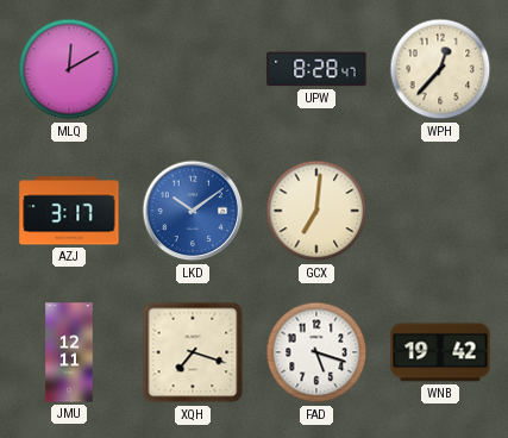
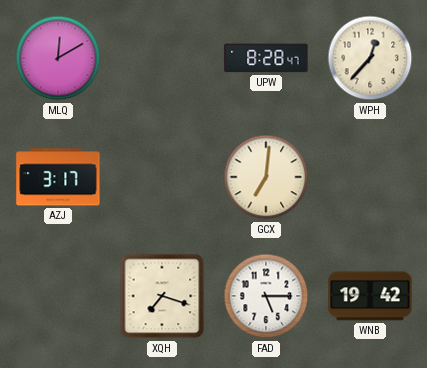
LKD: 10:09 -> none (193, 211)
JMU: 12:11 -> none (69, 352)
FAD: 5:18 -> 5:15 (266, 296)
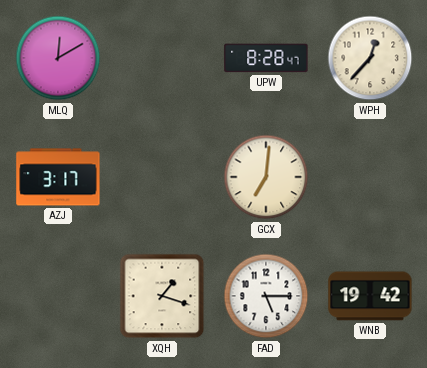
XQH: 7:18 -> 1:18 (162, 296)
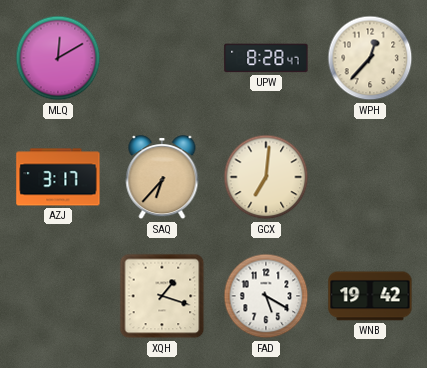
SAQ: none -> 6:37 (162, 178)
FAD: 5:15 -> 5:20 (266, 296)
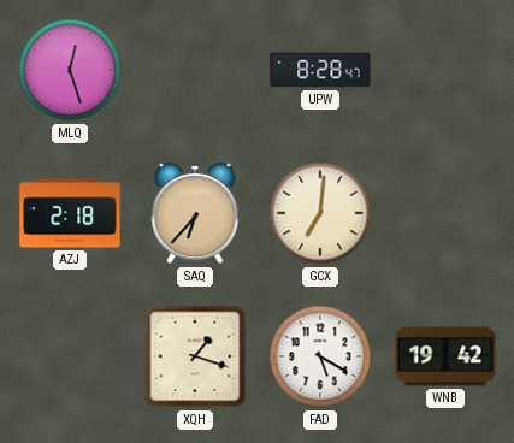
MLQ: 12:10 -> 12:27 (70, 70)
WPH: 12:37 -> none (370, 58)
AZJ: 3:17 -> 2:18 (70, 213)
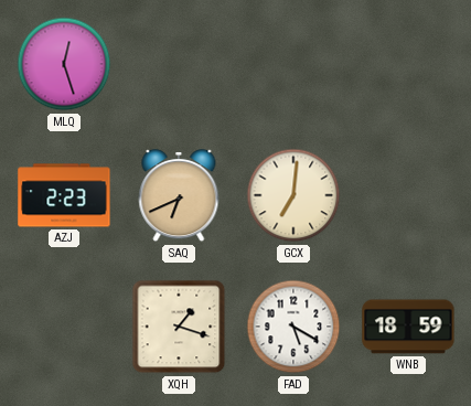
UPW: 8:28 -> none (320, 70)
AZJ: 2:18 -> 2:23 (64, 195)
SAQ: 6:37 -> 6:41 (179, 196)
WNB: 19:42 -> 18:59 (408, 327)
